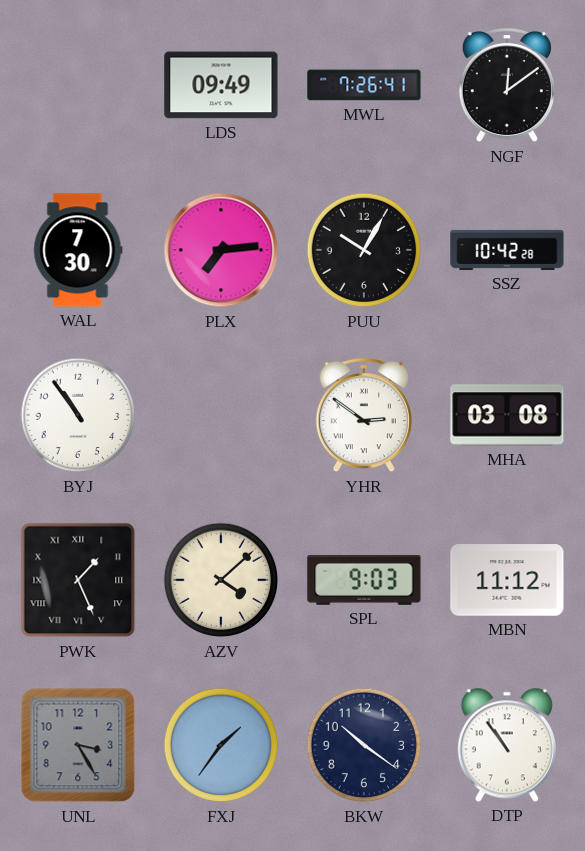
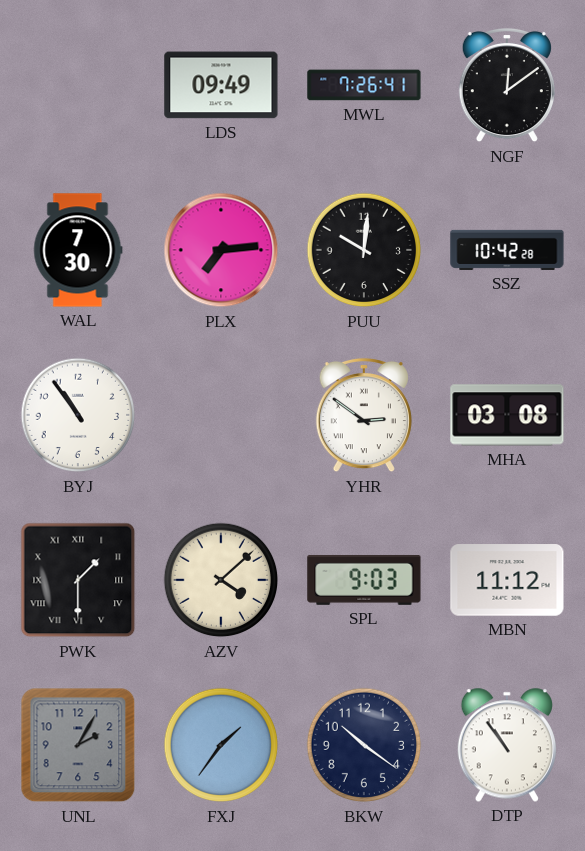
PUU: 10:05 -> 10:01 (364, 250)
PWK: 1:26 -> 1:30 (78, 580)
UNL: 3:25 -> 2:05 (78, 745)
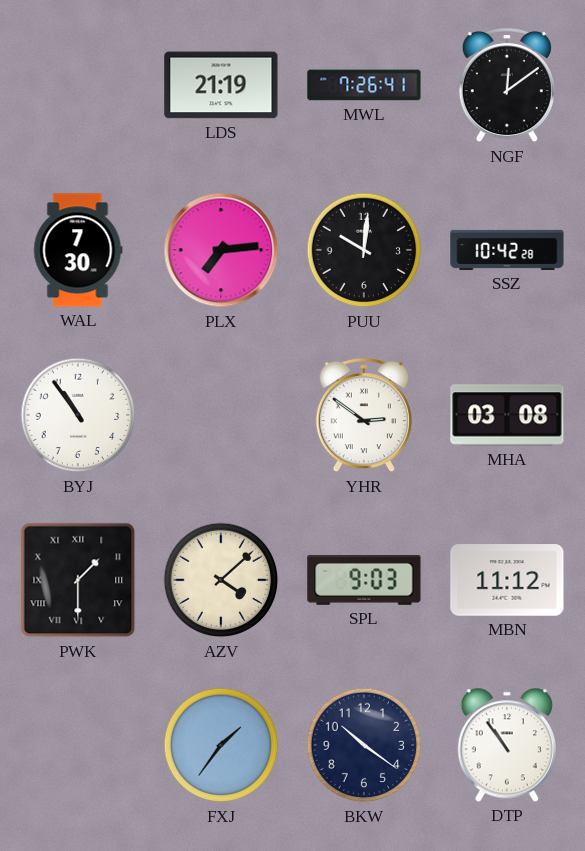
LDS: 09:49 -> 21:19 (221, 85)
UNL: 2:05 -> none (78, 745)
